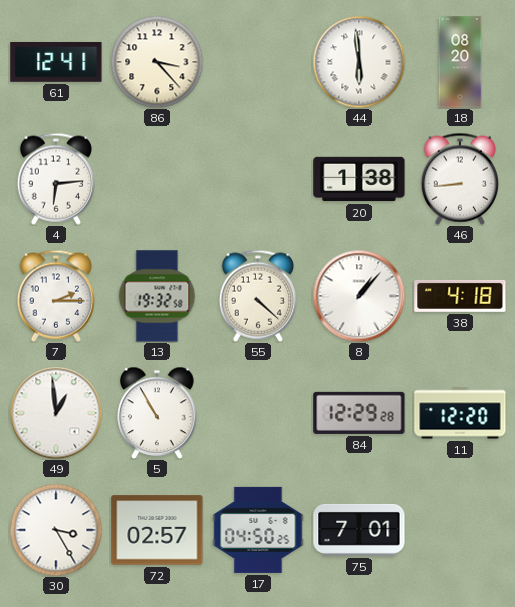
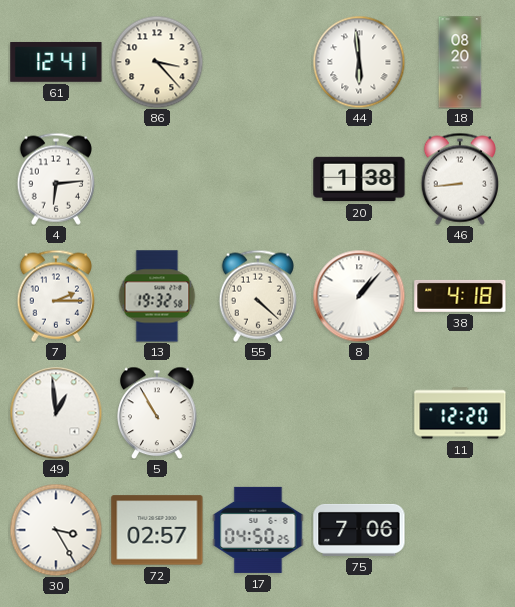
84: 12:29 -> none (359, 413)
75: 7:01 -> 7:06 (359, 530)
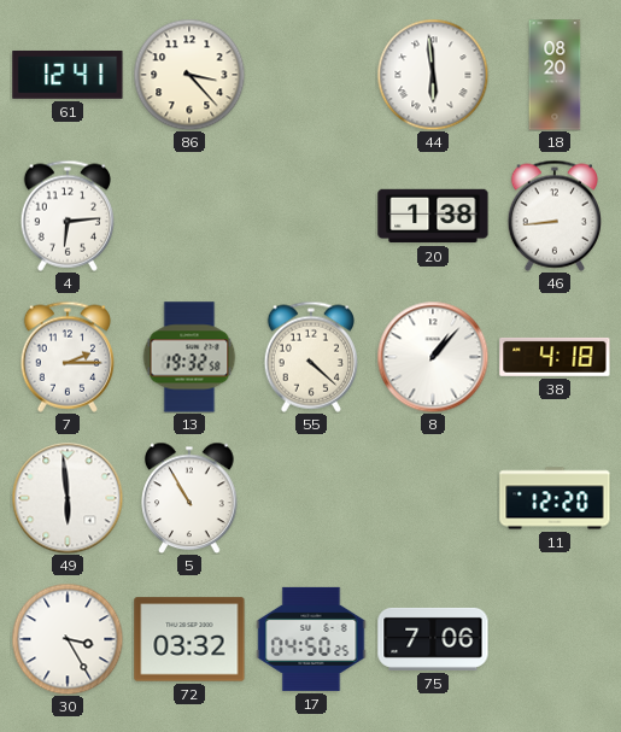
49: 12:59 -> 5:59 (68, 498)
72: 02:57 -> 03:32 (189, 639)
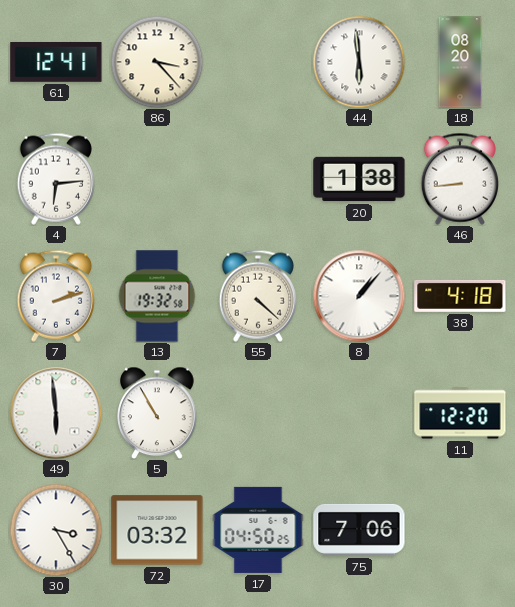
7: 2:15 -> 2:12 (55, 296)
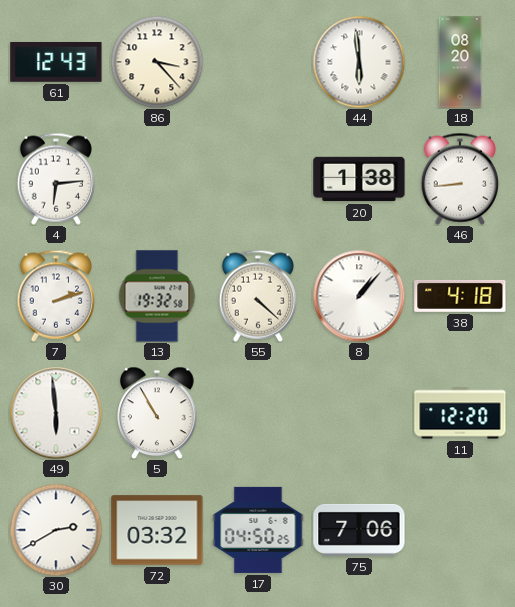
61: 12:41 -> 12:43 (56, 62)
30: 3:25 -> 2:40 (56, 530)
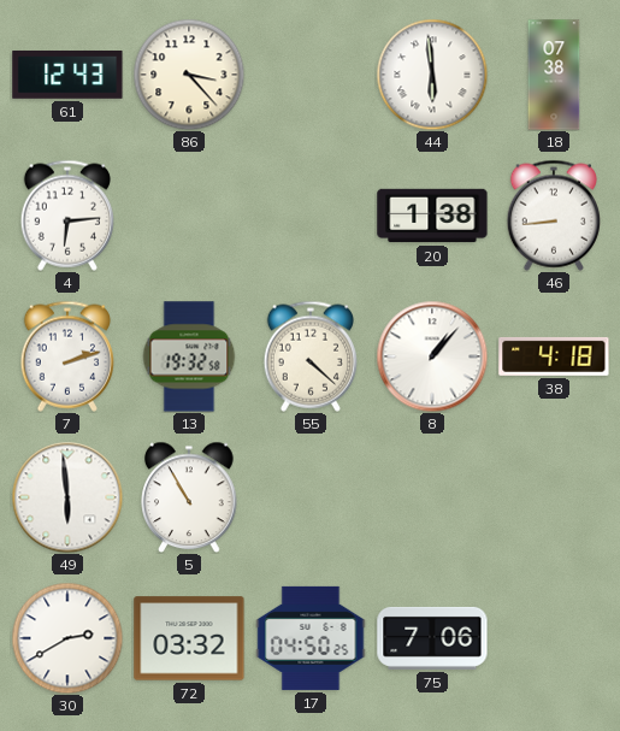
18: 08:20 -> 07:38 (554, 75)
11: 12:20 -> none (460, 413)
